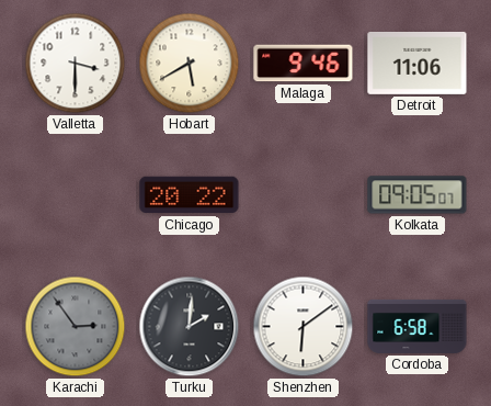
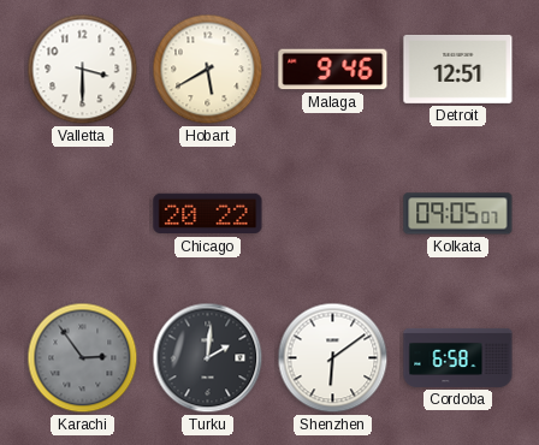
Detroit: 11:06 -> 12:51 (458, 69)
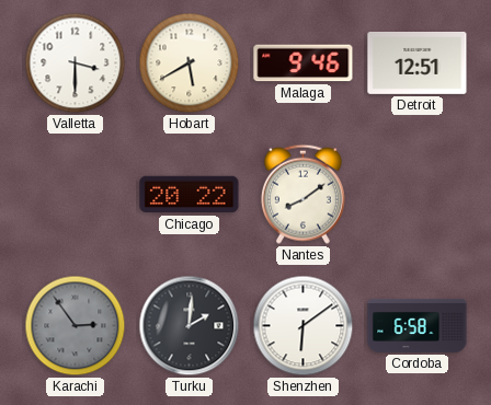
Nantes: none -> 8:09 (302, 194)
Kolkata: 09:05 -> none (458, 214)
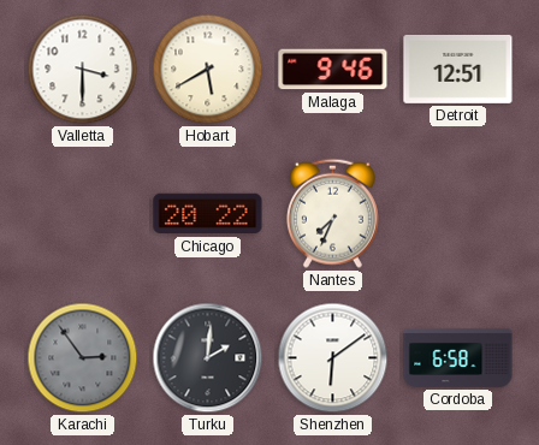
Nantes: 8:09 -> 7:34 (332, 213)
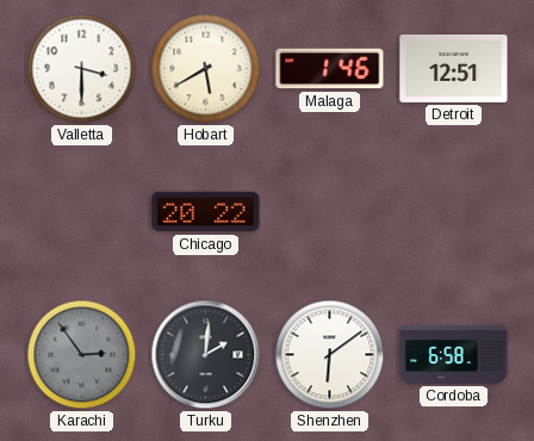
Malaga: 9:46 -> 1:46 (330, 69)
Nantes: 7:34 -> none (332, 213)
